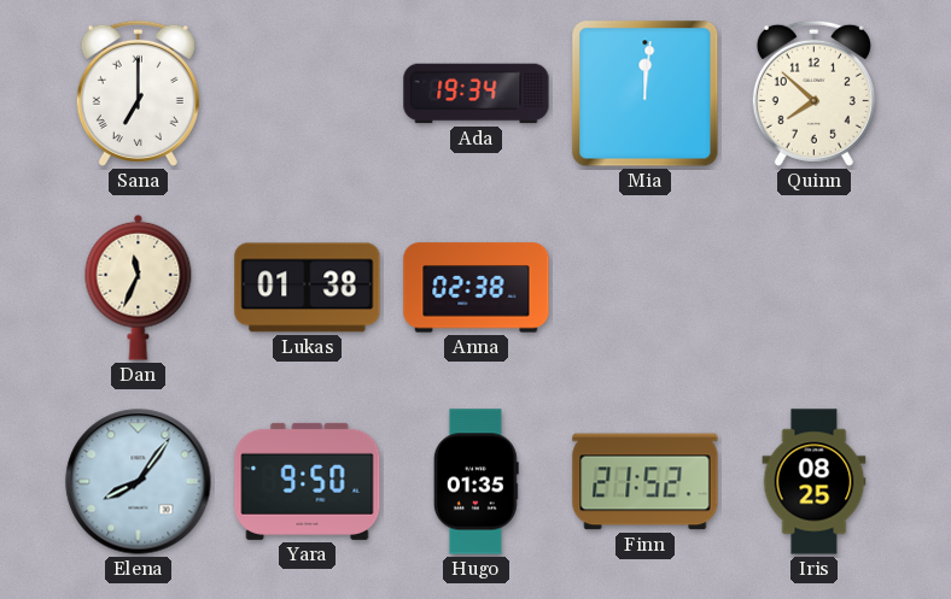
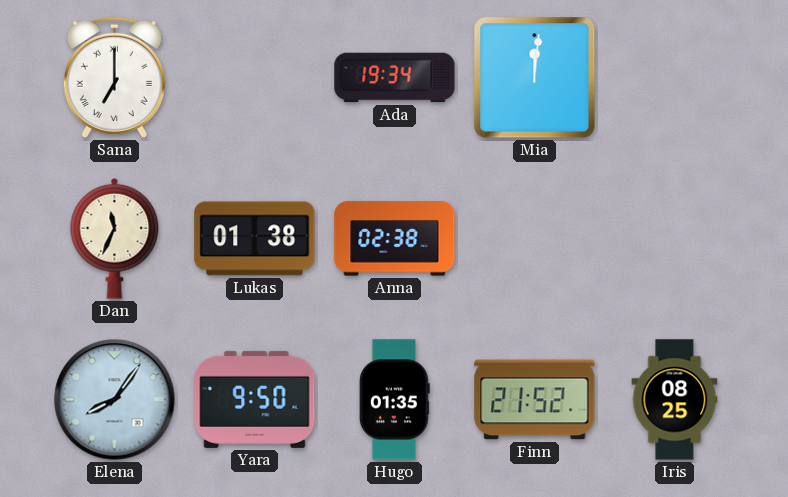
Quinn: 7:52 -> none (813, 93)
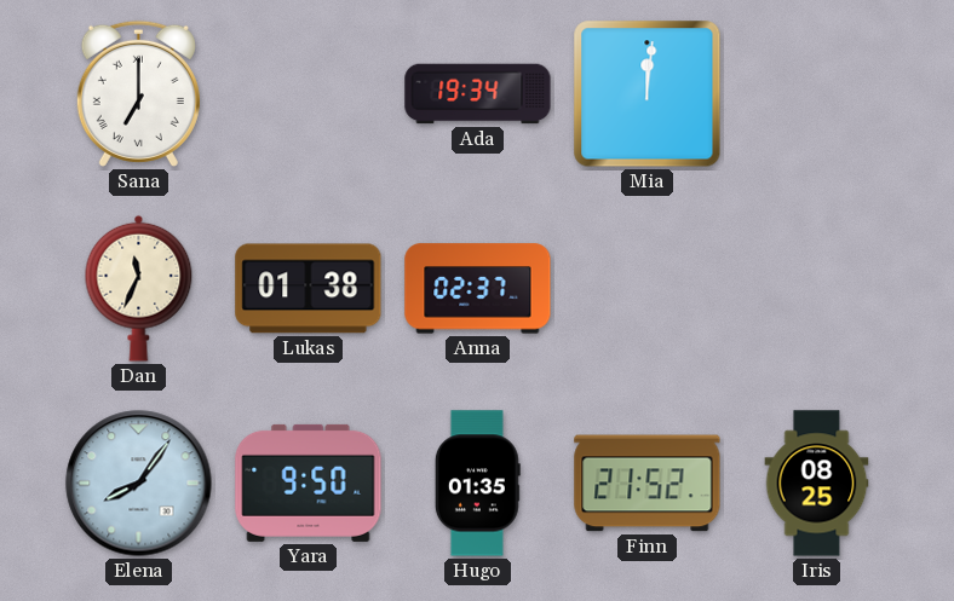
Anna: 02:38 -> 02:37 (478, 289)
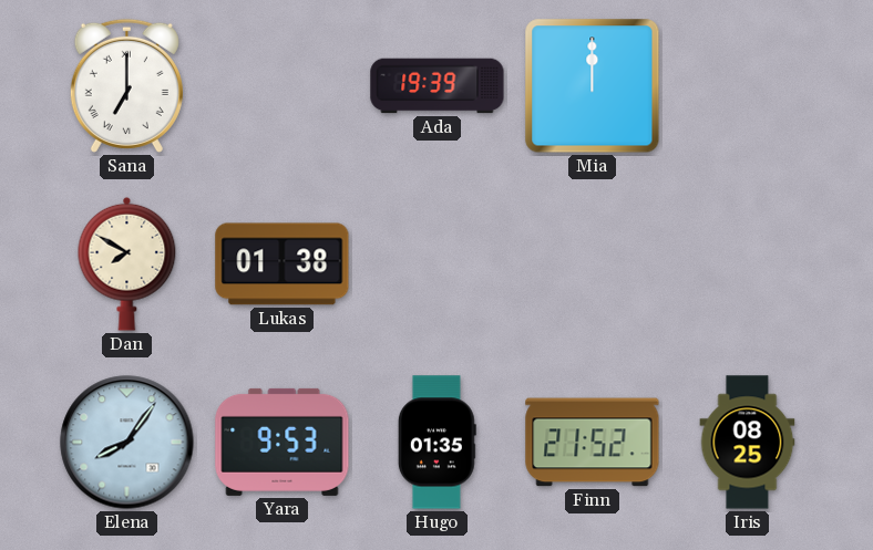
Ada: 19:34 -> 19:39 (438, 86)
Mia: 12:01 -> 12:00 (593, 86)
Dan: 11:34 -> 7:50 (127, 263)
Anna: 02:37 -> none (478, 289)
Yara: 9:50 -> 9:53 (283, 442)
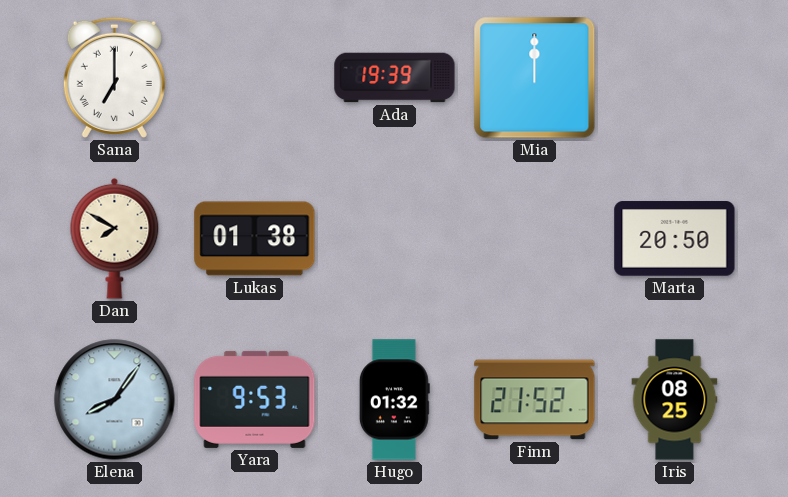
Marta: none -> 20:50 (675, 239)
Hugo: 01:35 -> 01:32 (394, 400)
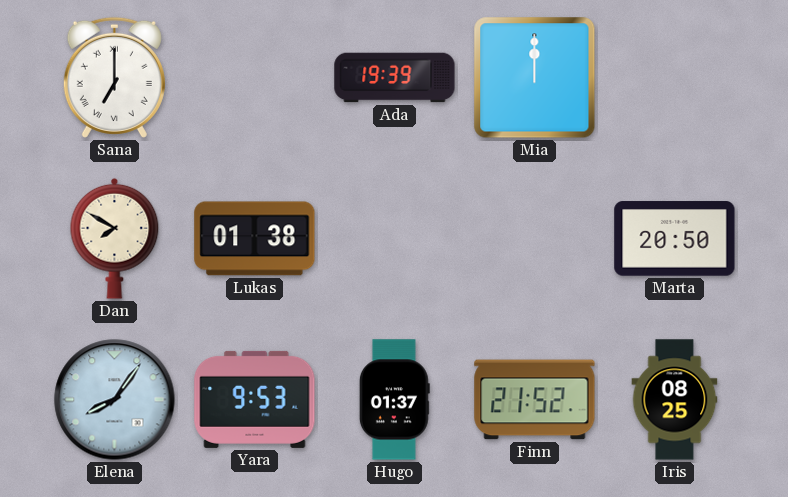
Hugo: 01:32 -> 01:37 (394, 400)
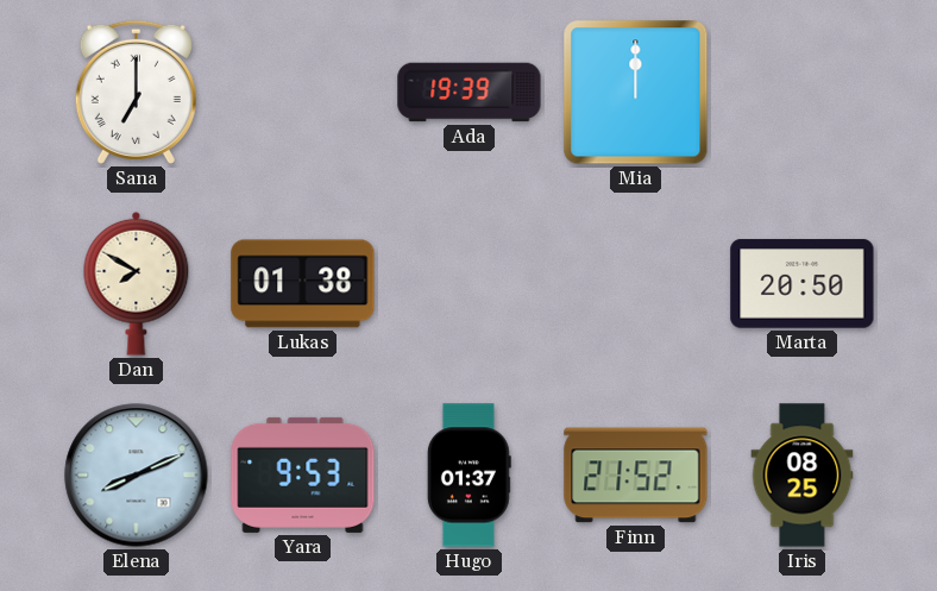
Elena: 8:06 -> 8:11 (137, 476)
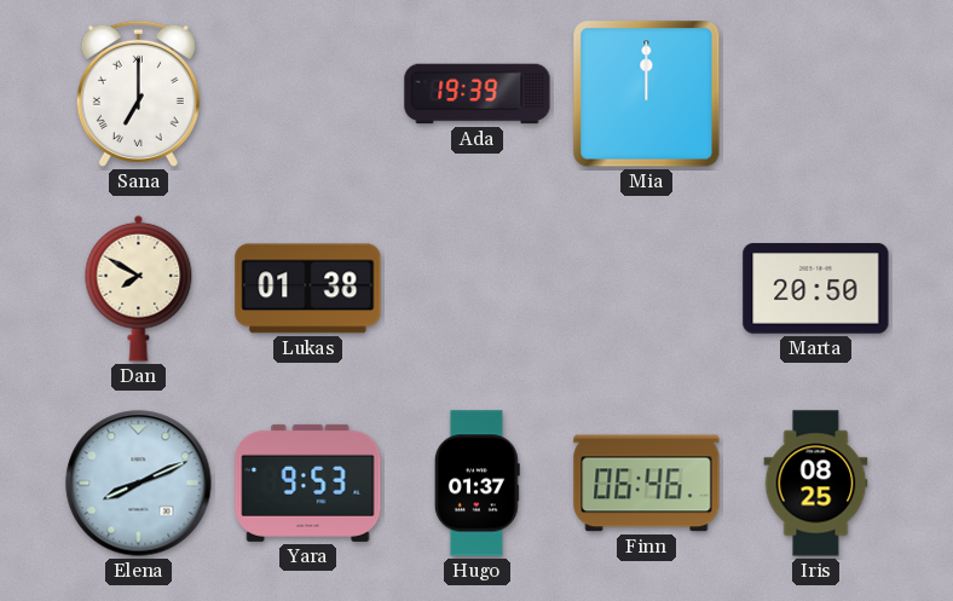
Finn: 21:52 -> 06:46 (647, 484)
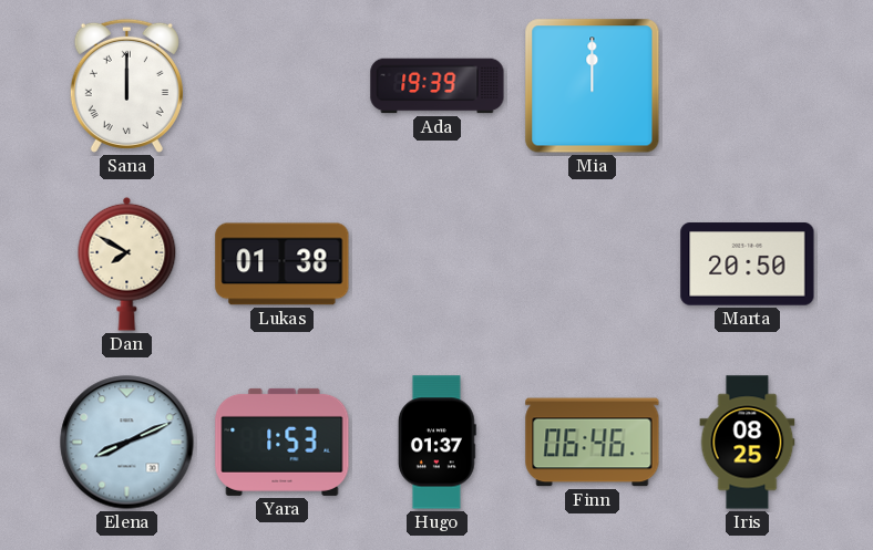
Sana: 7:00 -> 12:00 (126, 85)
Yara: 9:53 -> 1:53 (283, 442)
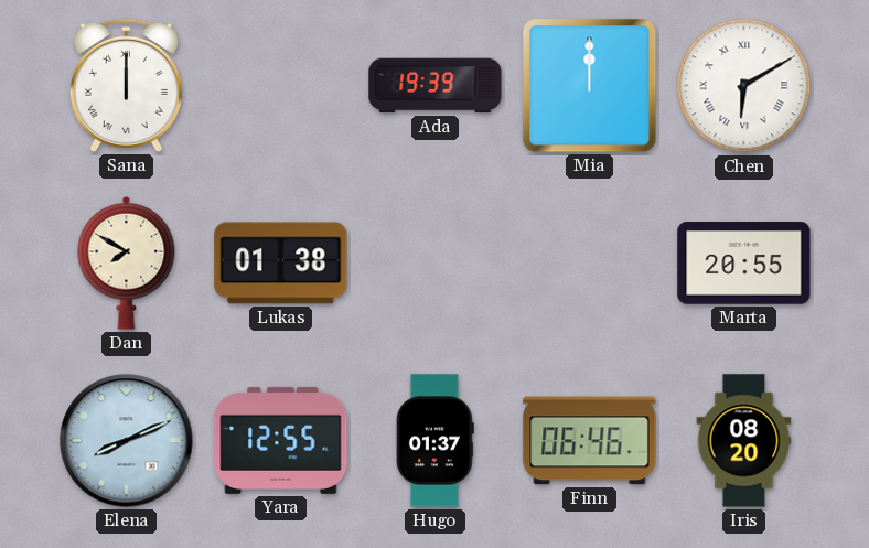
Chen: none -> 6:10 (744, 86)
Marta: 20:50 -> 20:55 (744, 264)
Yara: 1:53 -> 12:55 (281, 440)
Iris: 08:25 -> 08:20 (744, 441)
